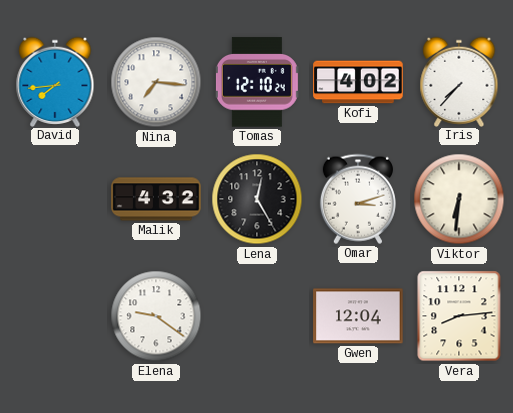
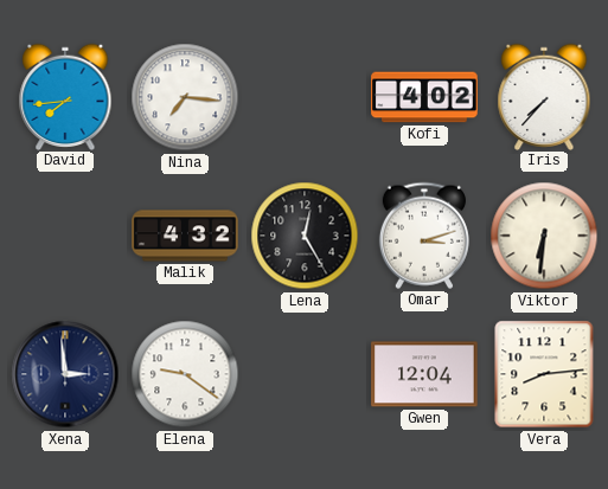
Tomas: 12:10 -> none (257, 82)
Xena: none -> 2:59 (65, 374)
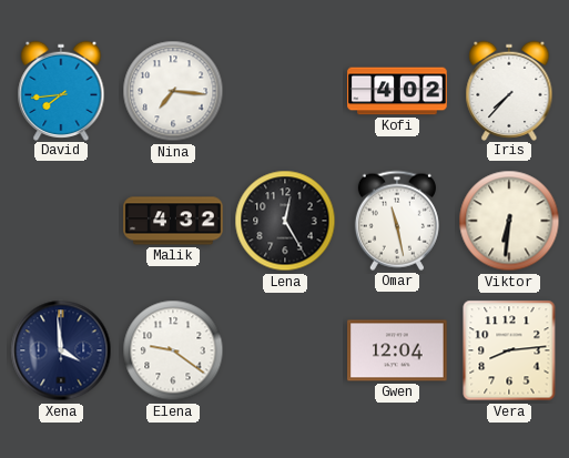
Omar: 3:12 -> 11:28 (397, 221)
Xena: 2:59 -> 3:59 (61, 350)
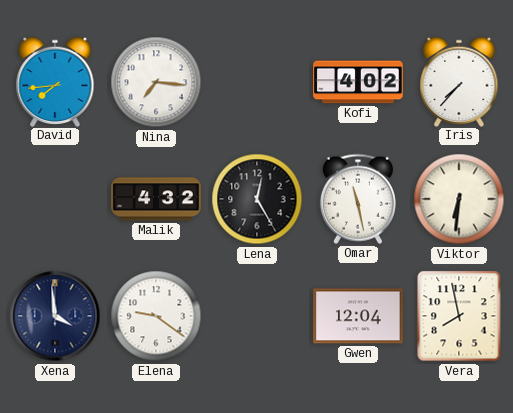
Vera: 8:14 -> 7:58 (459, 316)
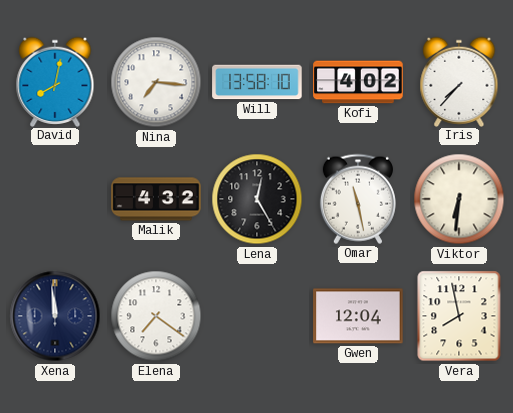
David: 7:44 -> 8:02 (55, 81)
Will: none -> 13:58 (257, 82)
Xena: 3:59 -> 11:59 (55, 316)
Elena: 9:21 -> 7:21 (156, 316)
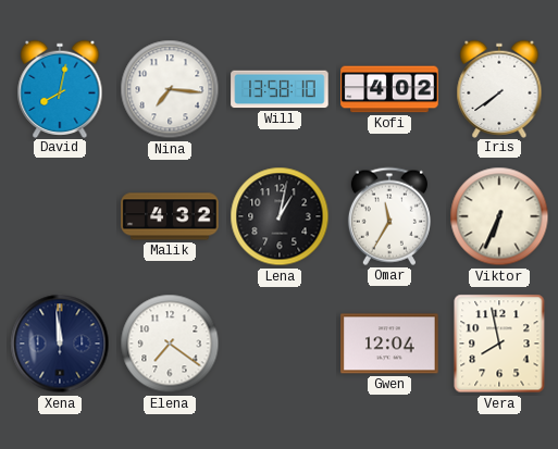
Iris: 7:37 -> 7:39 (499, 88)
Lena: 12:25 -> 1:02 (280, 216)
Omar: 11:28 -> 11:35 (389, 216)
Viktor: 6:31 -> 6:34 (499, 216)
